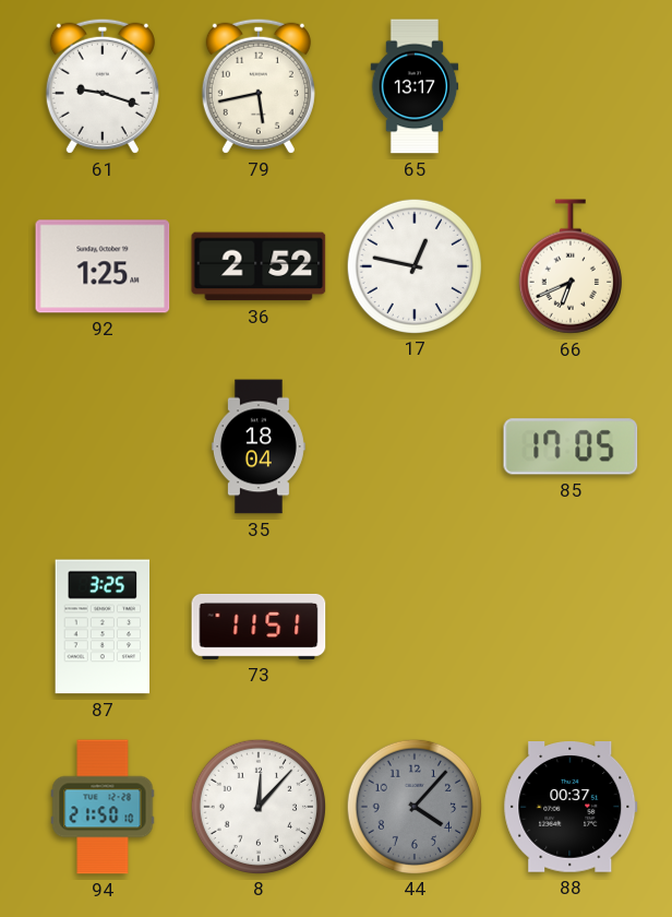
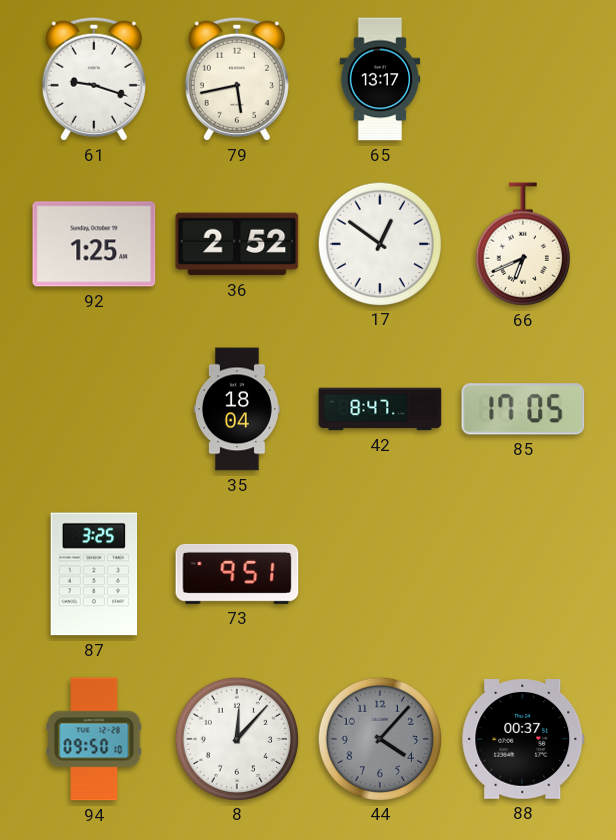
17: 12:47 -> 12:51 (379, 243)
42: none -> 8:47 (380, 409)
73: 11:51 -> 9:51 (237, 574)
94: 21:50 -> 09:50 (94, 739)
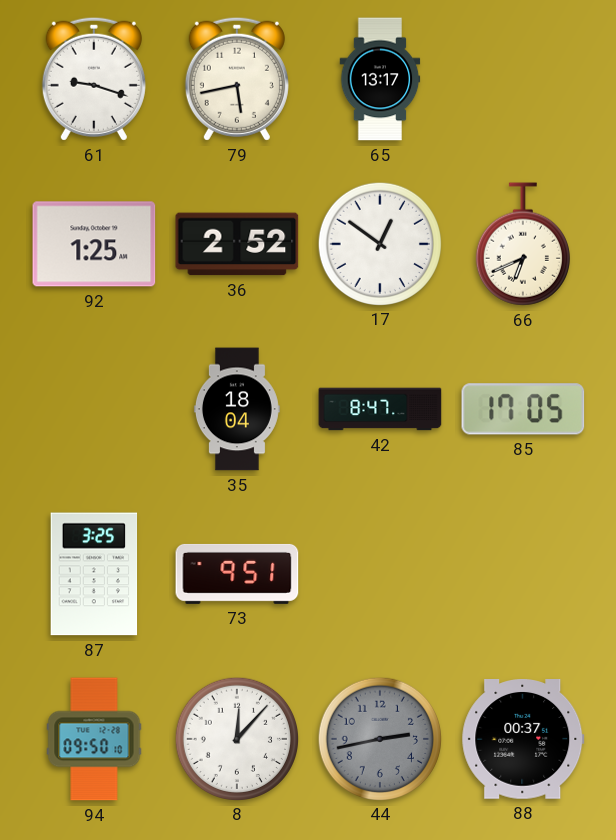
44: 4:07 -> 2:43 (379, 738)
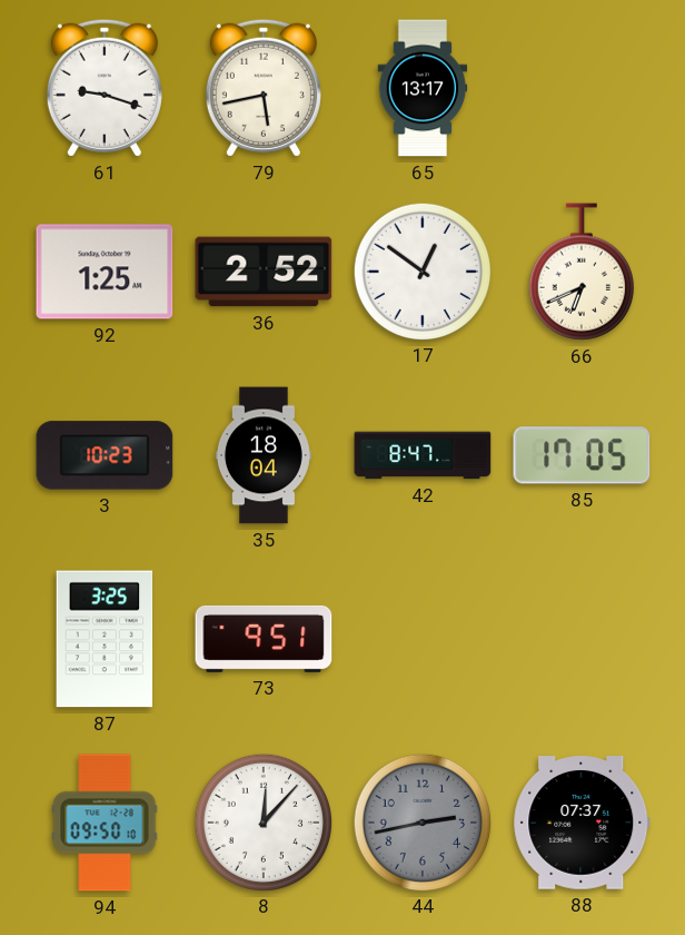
3: none -> 10:23 (105, 455)
88: 00:37 -> 07:37 (582, 824)
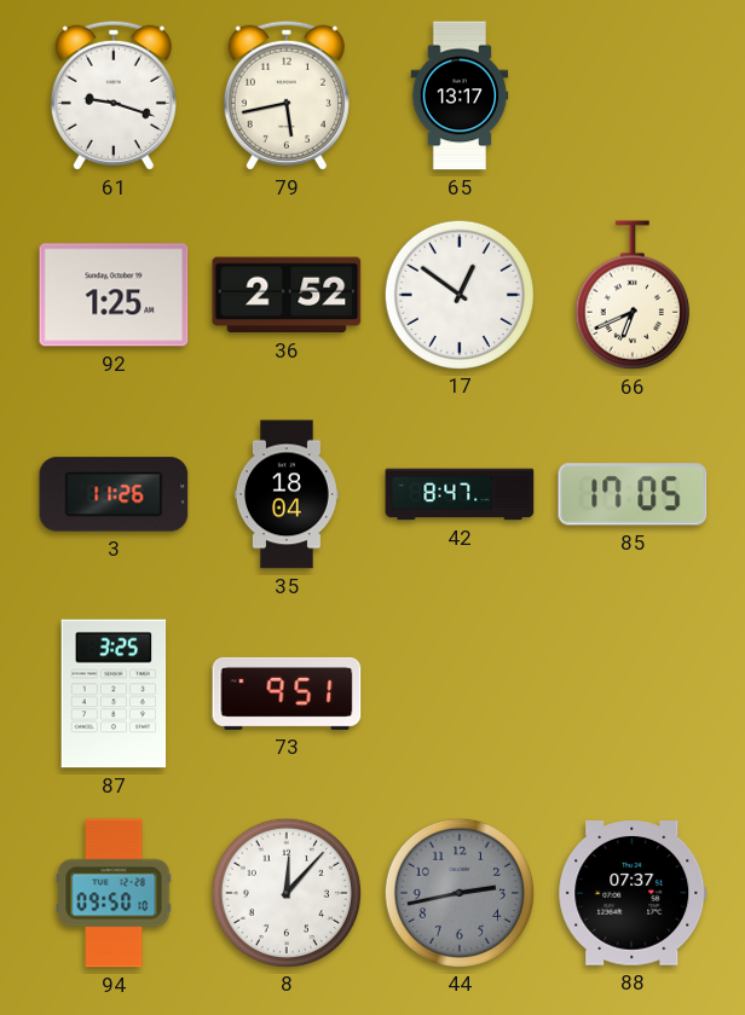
3: 10:23 -> 11:26 (114, 494)
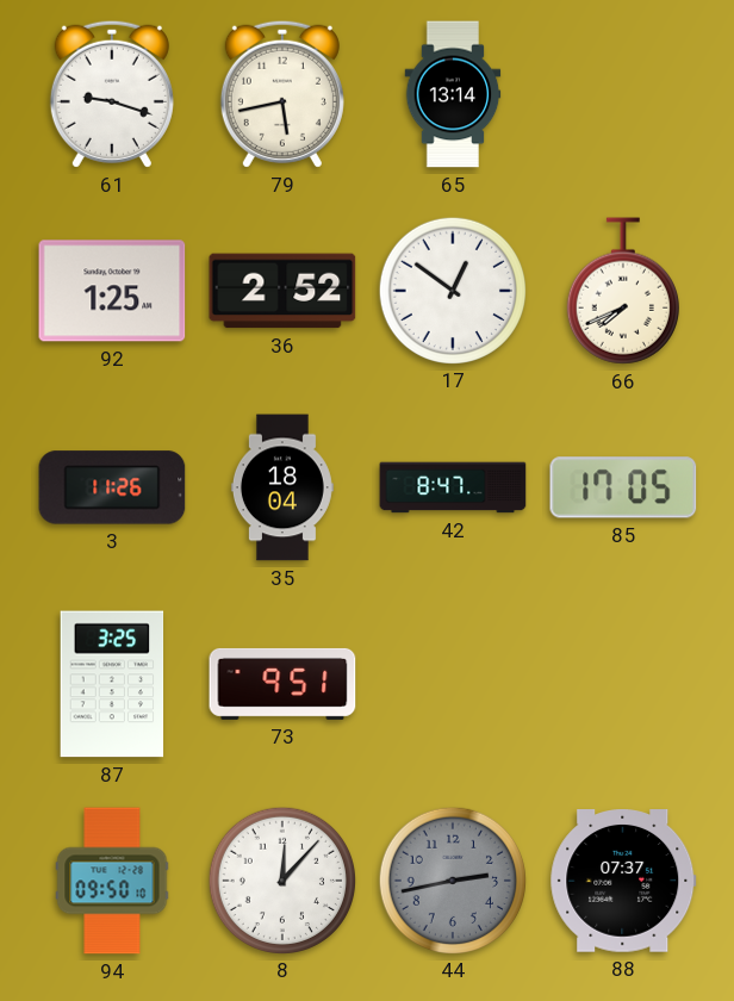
65: 13:17 -> 13:14 (453, 94)
66: 6:41 -> 7:41 (623, 291)
